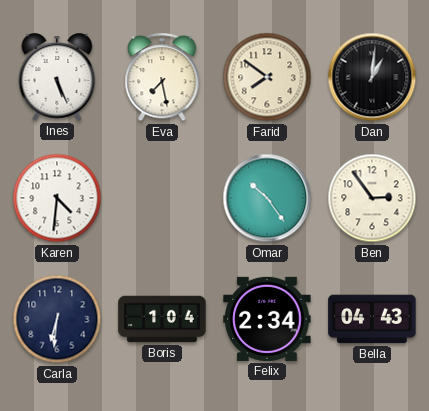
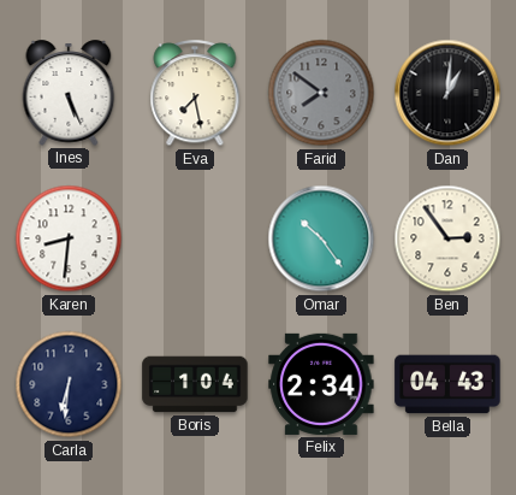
Farid dial: cream -> grey (321, 93)
Karen: 4:31 -> 8:31 (69, 238)
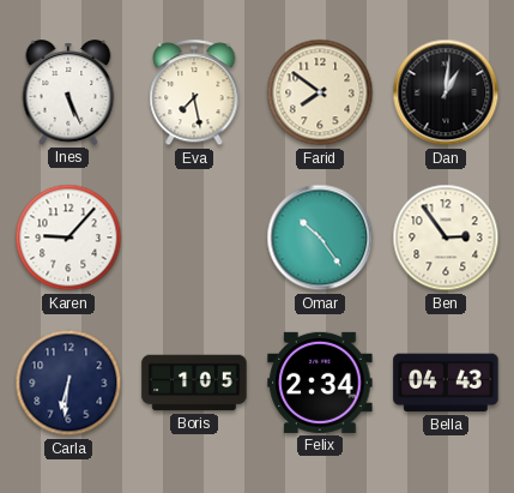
Farid dial: grey -> cream (320, 92)
Karen: 8:31 -> 9:07 (68, 238)
Boris: 1:04 -> 1:05 (194, 383)
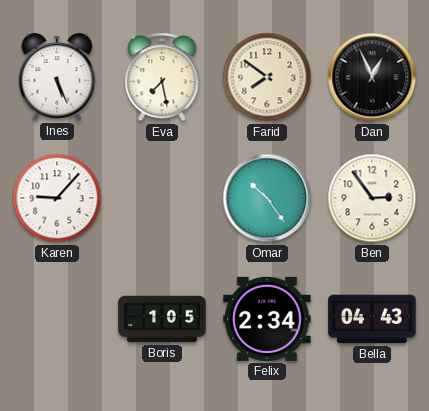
Dan: 1:01 -> 12:56 (372, 77)
Carla: 6:31 -> none (68, 383)
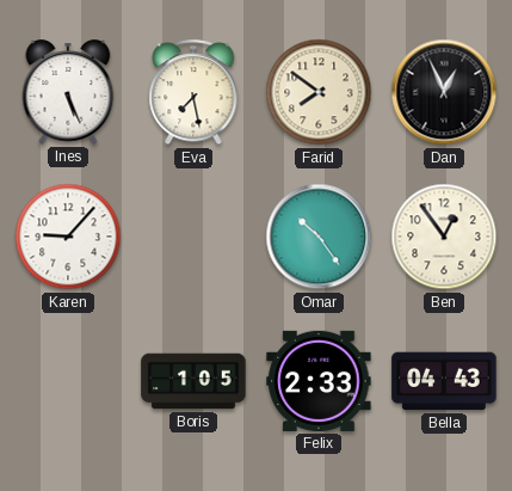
Ben: 2:54 -> 12:54 (444, 237)
Felix: 2:34 -> 2:33 (319, 381)
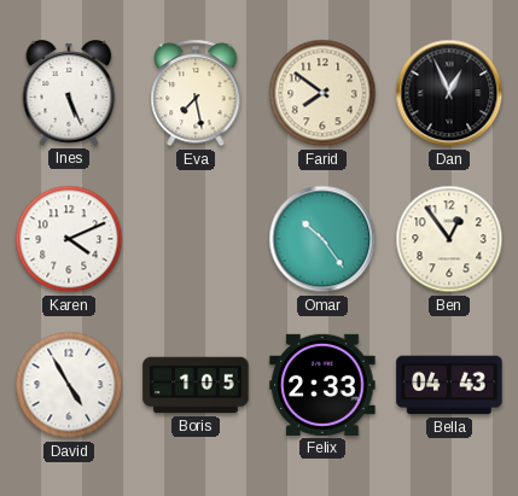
Karen: 9:07 -> 4:11 (69, 239)
David: none -> 4:55 (69, 385)
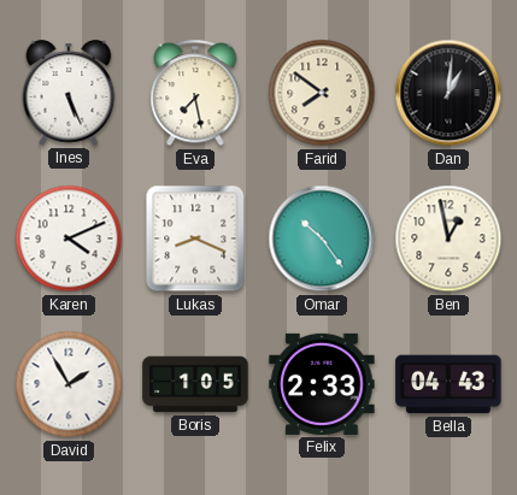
Dan: 12:56 -> 1:01 (448, 93)
Lukas: none -> 8:19 (195, 238)
Ben: 12:54 -> 12:58 (448, 238)
David: 4:55 -> 1:55 (69, 384)
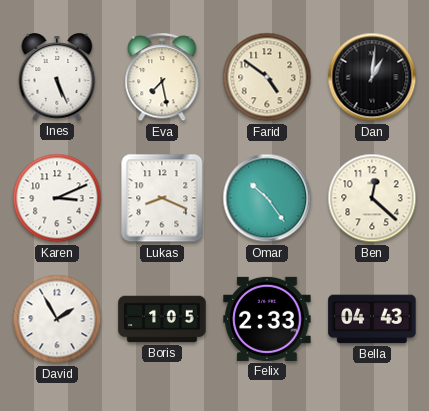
Farid: 7:51 -> 4:51 (267, 77)
Karen: 4:11 -> 3:11 (57, 198)
Ben: 12:58 -> 12:22 (372, 198)
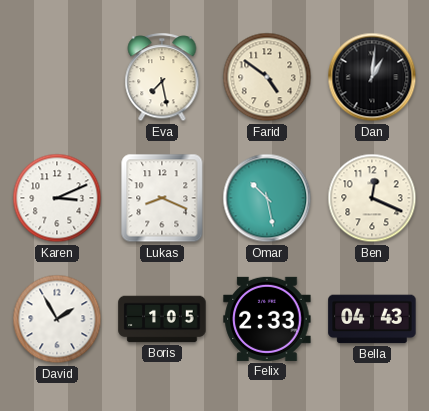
Ines: 5:26 -> none (57, 77)
Omar: 10:24 -> 10:28 (267, 198)
Ben: 12:22 -> 12:19 (372, 198)
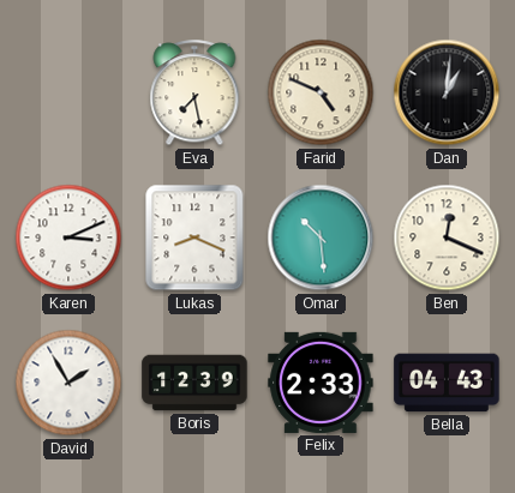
Farid: 4:51 -> 4:49 (321, 92)
Omar: 10:28 -> 10:29 (321, 238)
Boris: 1:05 -> 12:39 (194, 383)
